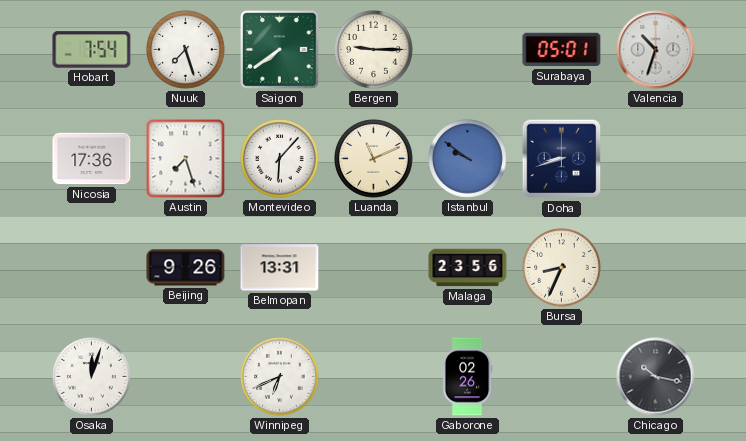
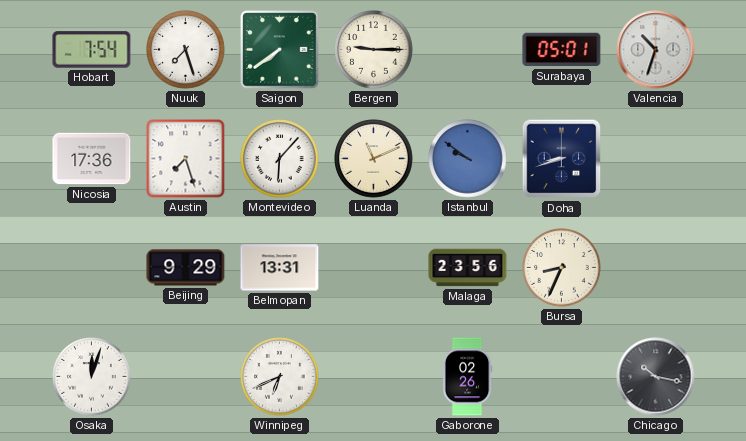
Beijing: 9:26 -> 9:29 (186, 268)
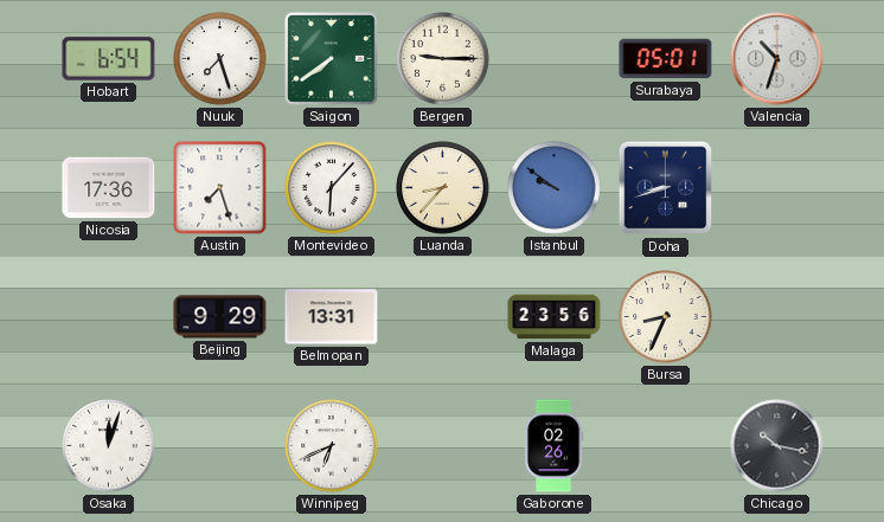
Hobart: 7:54 -> 6:54 (109, 59)
Luanda: 11:11 -> 8:37 (443, 188)
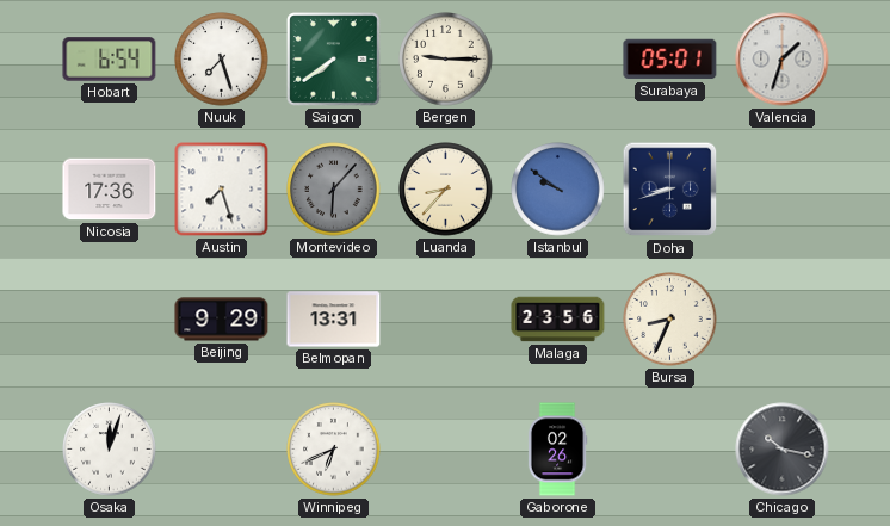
Valencia: 10:33 -> 1:33 (783, 60)
Montevideo dial: white -> grey (334, 190)
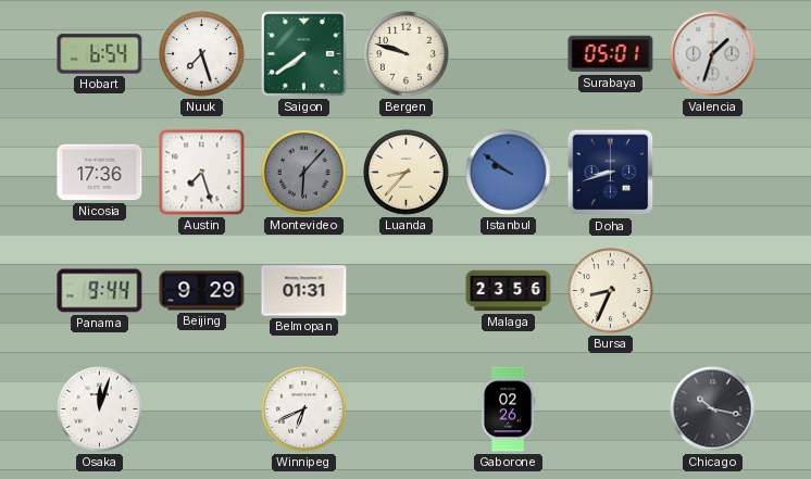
Bergen: 9:15 -> 9:48 (407, 54)
Panama: none -> 9:44 (100, 291)
Belmopan: 13:31 -> 01:31 (304, 291)
